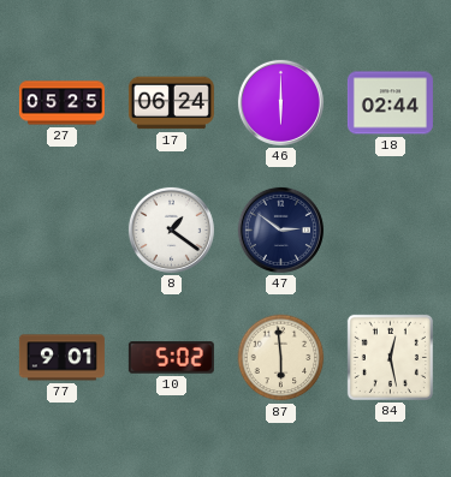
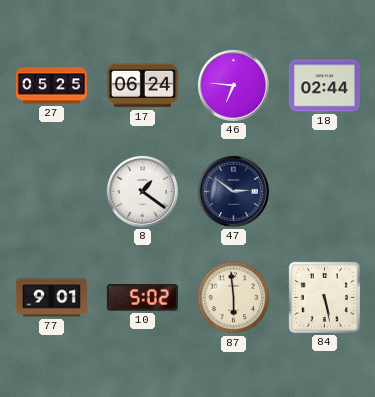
46: 6:00 -> 6:46 (233, 85)
84: 12:28 -> 5:28 (324, 297)
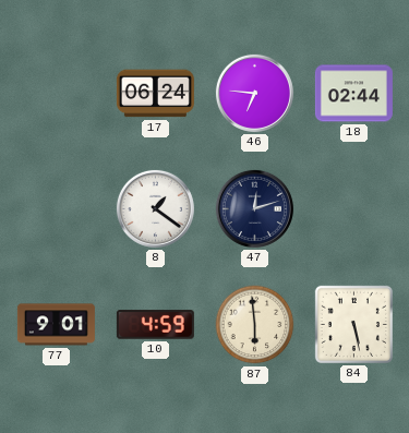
27: 05:25 -> none (51, 86)
47: 2:51 -> 12:12 (254, 208)
10: 5:02 -> 4:59 (155, 325)
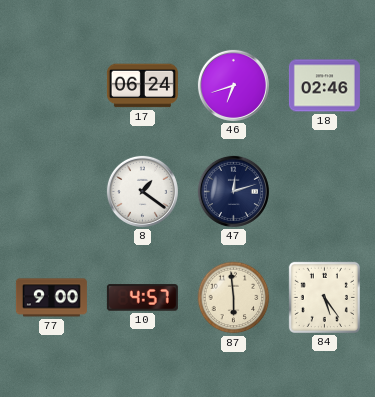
46: 6:46 -> 6:42 (233, 85)
18: 02:44 -> 02:46 (324, 86)
77: 9:01 -> 9:00 (51, 298)
10: 4:59 -> 4:57 (142, 298)
84: 5:28 -> 5:24 (324, 297)
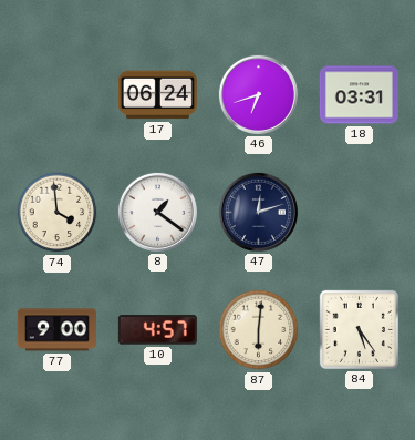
18: 02:46 -> 03:31 (359, 95)
74: none -> 3:59 (58, 213)
87: 5:59 -> 6:01 (259, 330)
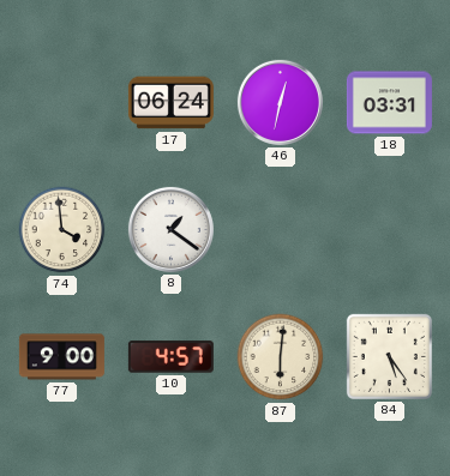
46: 6:42 -> 12:32 (280, 102)
47: 12:12 -> none (258, 212)
